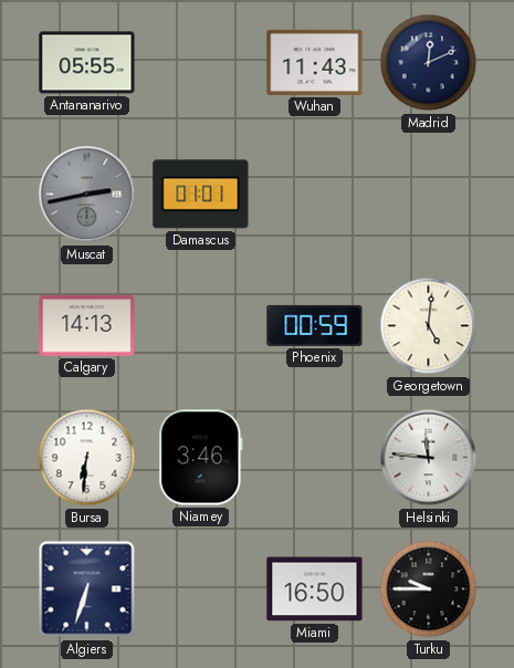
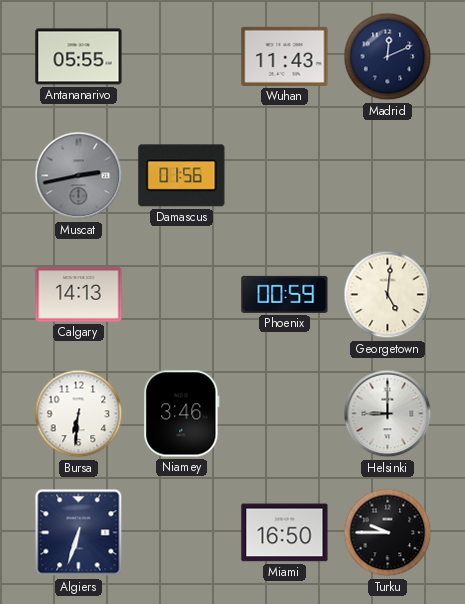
Damascus: 01:01 -> 01:56 (182, 176)
Helsinki: 11:46 -> 9:00 (388, 414)
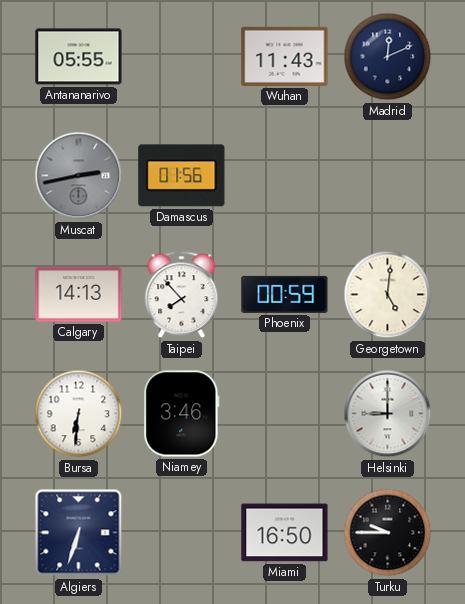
Taipei: none -> 7:53 (182, 295)
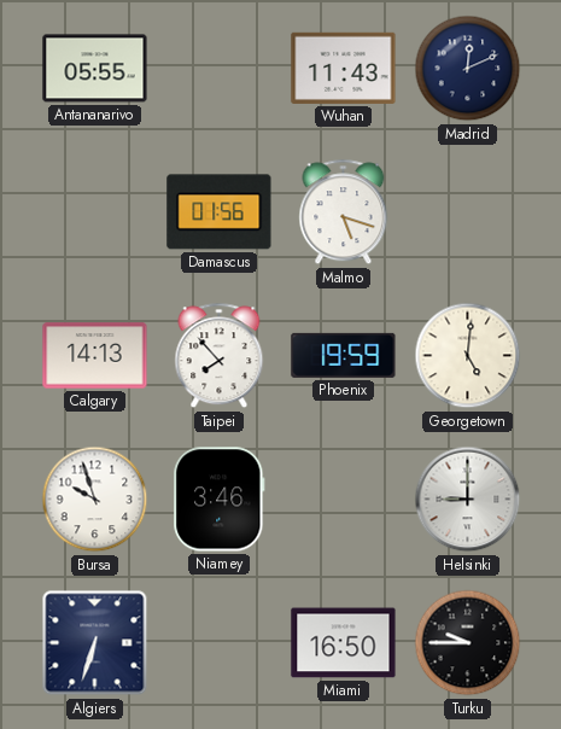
Muscat: 2:43 -> none (79, 176)
Malmo: none -> 5:18 (344, 212)
Phoenix: 00:59 -> 19:59 (344, 355)
Bursa: 6:31 -> 9:57 (95, 500)
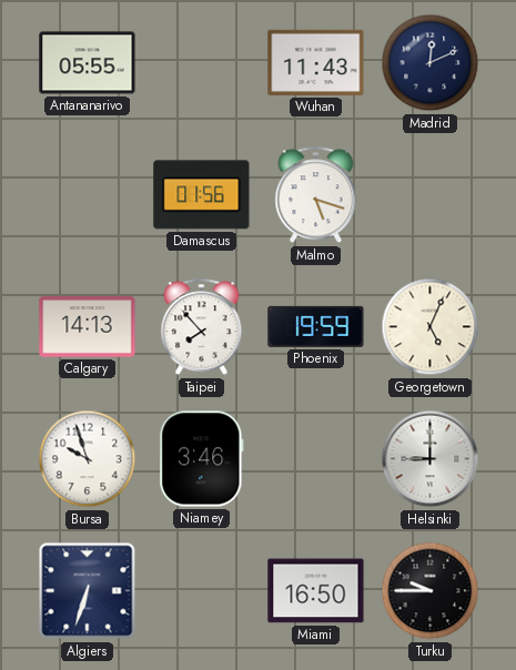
Georgetown: 5:01 -> 5:04 (431, 327)
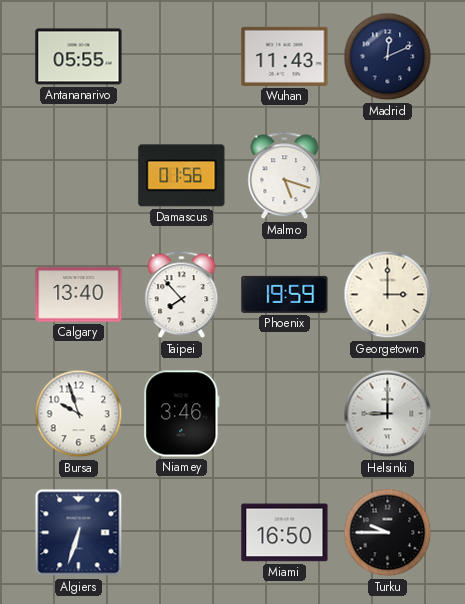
Calgary: 14:13 -> 13:40 (79, 295)
Georgetown: 5:04 -> 3:00 (388, 295)
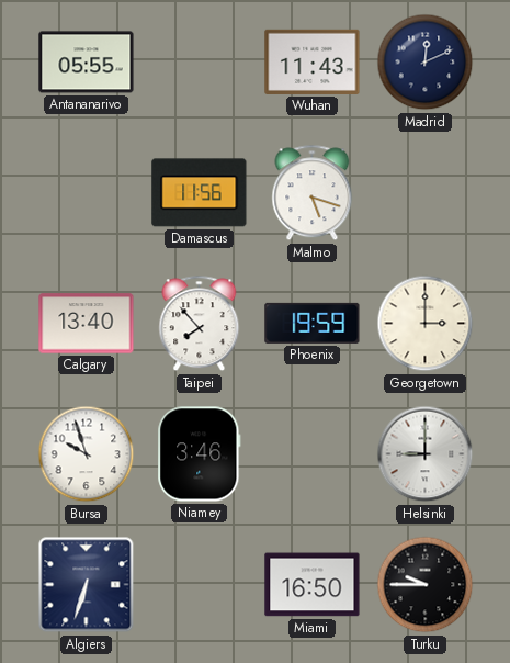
Damascus: 01:56 -> 11:56 (200, 193)
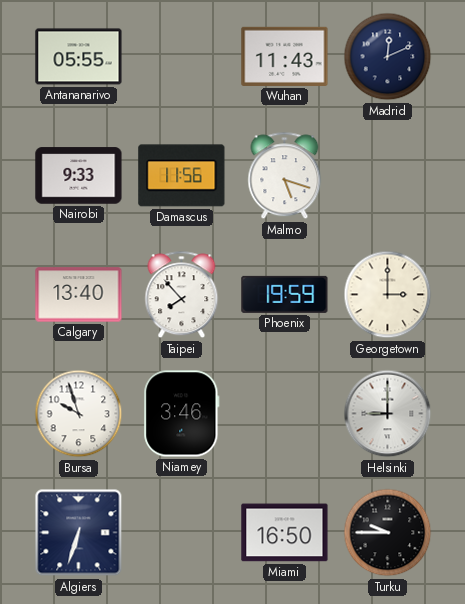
Nairobi: none -> 9:33 (79, 176)
